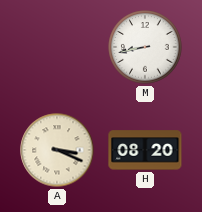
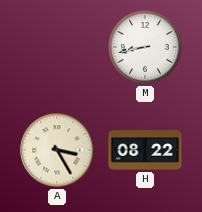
A: 3:19 -> 3:25 (57, 150)
H: 08:20 -> 08:22 (145, 150)
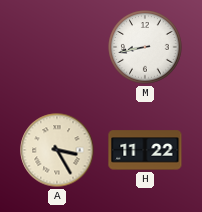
H: 08:22 -> 11:22 (145, 150)
